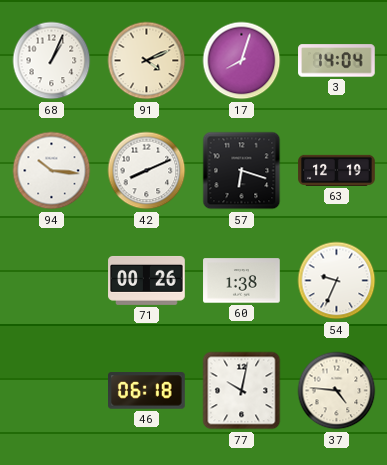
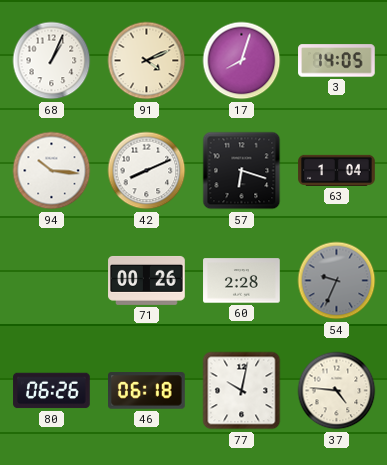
3: 14:04 -> 14:05 (337, 61)
63: 12:19 -> 1:04 (337, 170)
60: 1:38 -> 2:28 (242, 281)
54 dial: white -> grey (337, 281)
80: none -> 06:26 (52, 391)
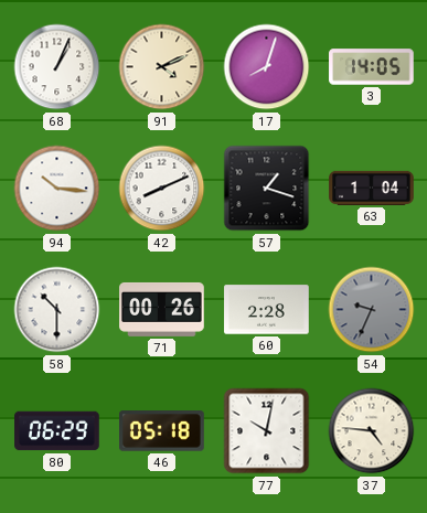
57: 6:18 -> 1:18 (267, 189)
58: none -> 10:30 (57, 310)
80: 06:26 -> 06:29 (57, 431)
46: 06:18 -> 05:18 (162, 431)
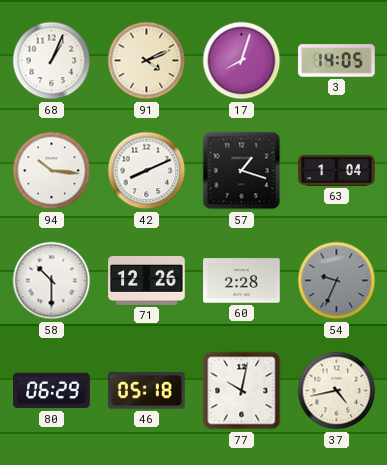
71: 00:26 -> 12:26 (147, 280)
37: 4:46 -> 4:43 (337, 391)
